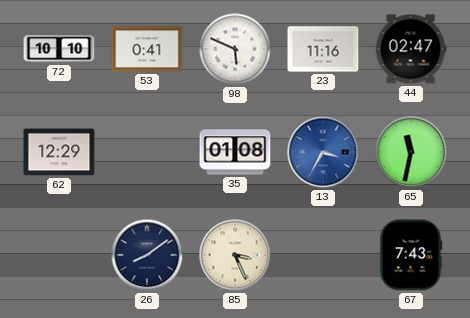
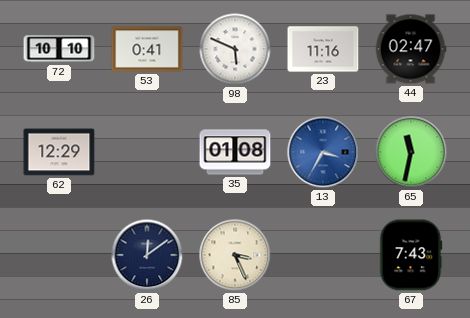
26: 8:09 -> 12:09 (147, 255)
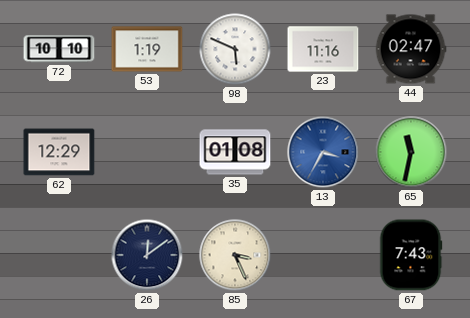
53: 0:41 -> 1:19 (147, 49)
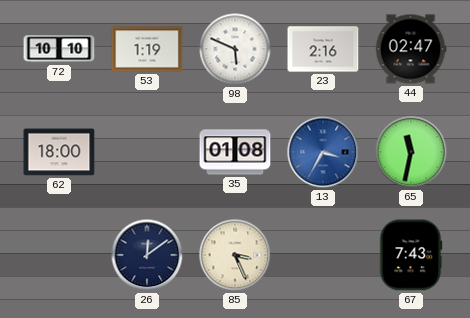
23: 11:16 -> 2:16 (323, 49)
62: 12:29 -> 18:00 (59, 152)
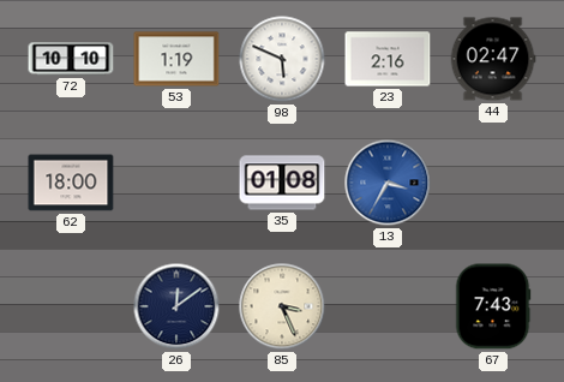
65: 11:32 -> none (411, 152)
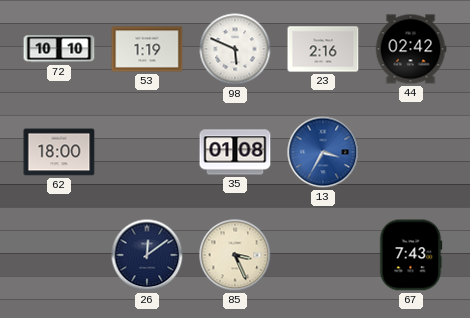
44: 02:47 -> 02:42 (411, 49)
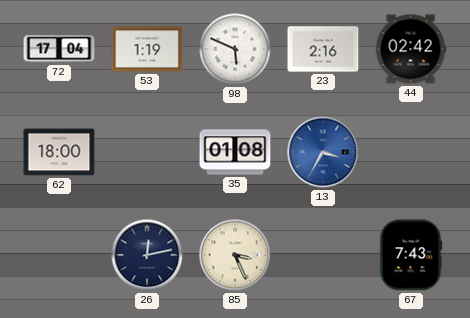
72: 10:10 -> 17:04 (59, 49)
26: 12:09 -> 12:13 (147, 255)
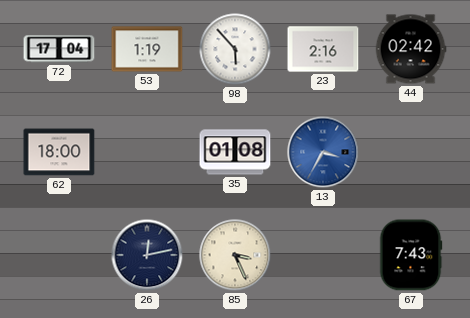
98: 5:49 -> 5:53 (235, 49)
